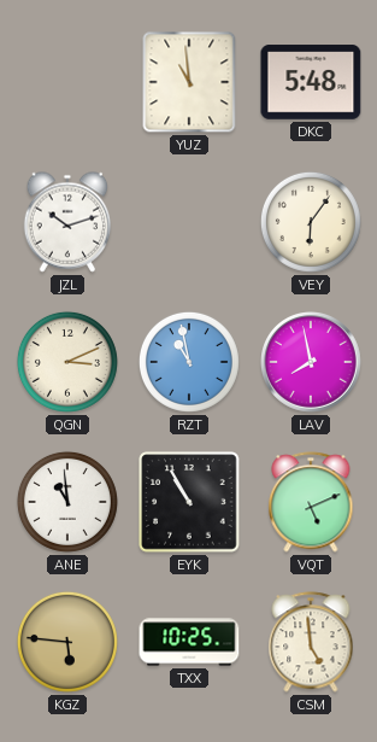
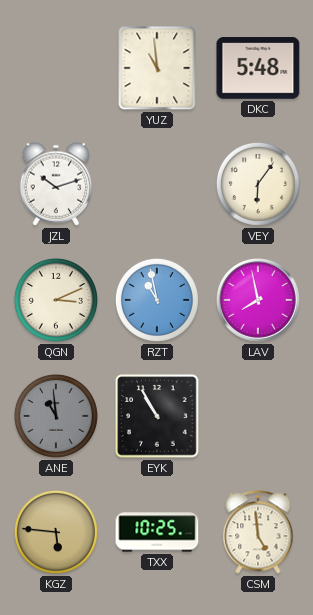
ANE dial: white -> grey (56, 416)
VQT: 5:11 -> none (311, 502)
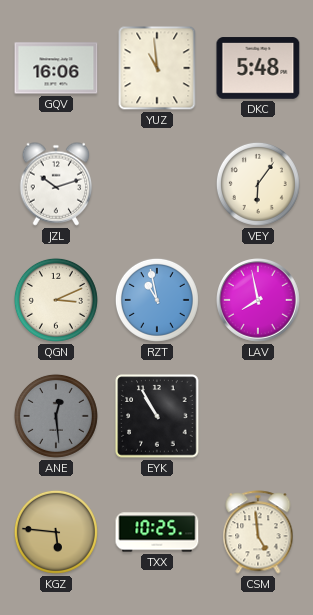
GQV: none -> 16:06 (56, 68)
ANE: 10:59 -> 12:29 (56, 416)
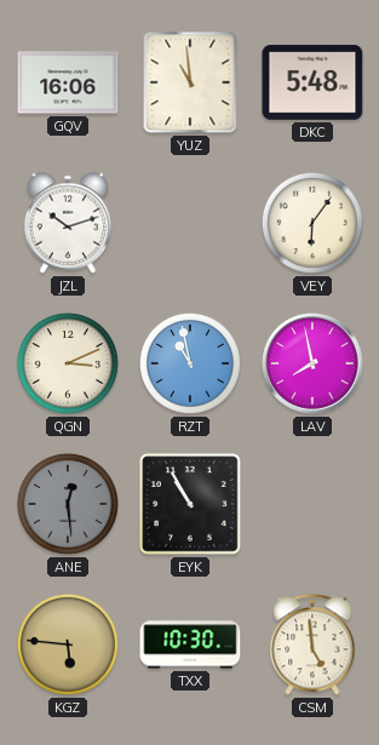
TXX: 10:25 -> 10:30 (190, 644)
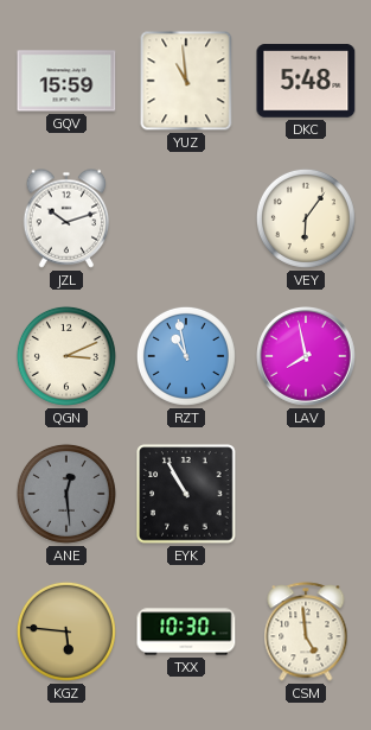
GQV: 16:06 -> 15:59 (66, 81)
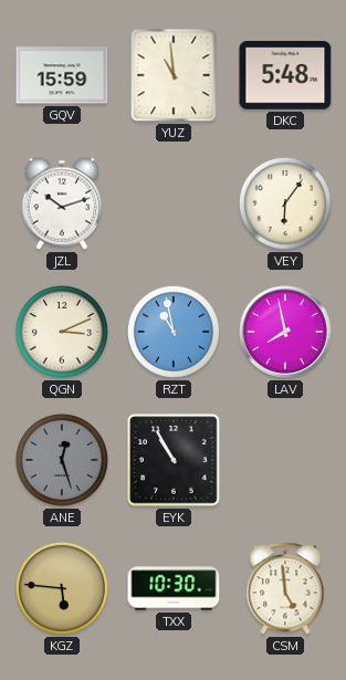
ANE: 12:29 -> 12:27 (62, 460)
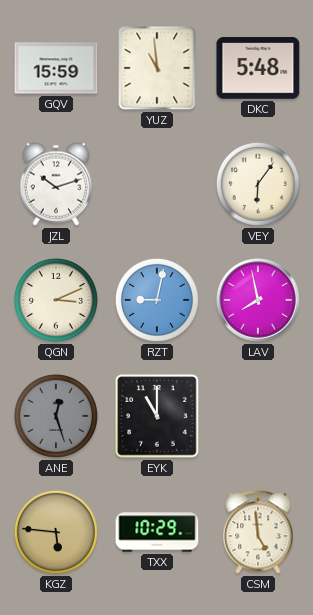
RZT: 10:58 -> 9:02 (157, 300)
EYK: 10:55 -> 11:00 (157, 416)
TXX: 10:30 -> 10:29 (157, 532)
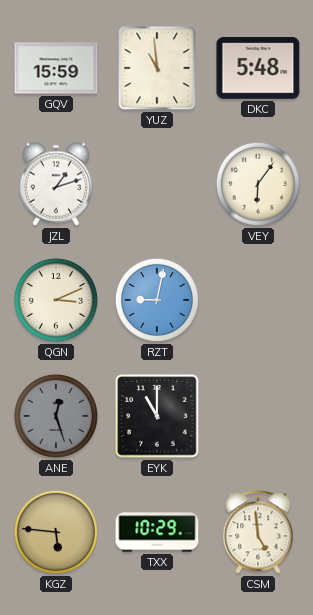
JZL: 10:12 -> 1:12 (56, 184)
LAV: 7:58 -> none (259, 301)
